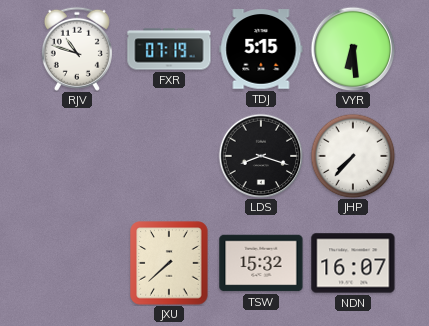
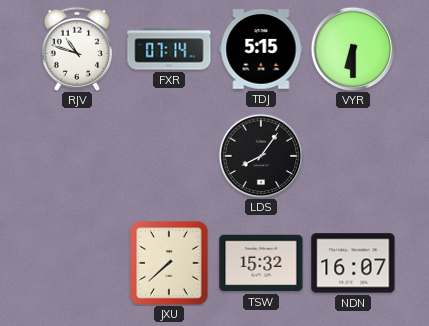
FXR: 07:19 -> 07:14 (169, 49)
VYR: 6:29 -> 6:30 (353, 49)
LDS: 8:18 -> 8:06 (261, 156)
JHP: 7:37 -> none (353, 156)
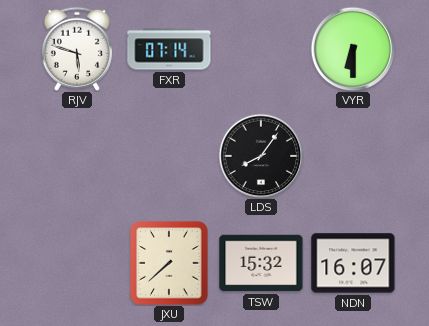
RJV: 10:48 -> 5:48 (77, 49)
TDJ: 5:15 -> none (261, 49)
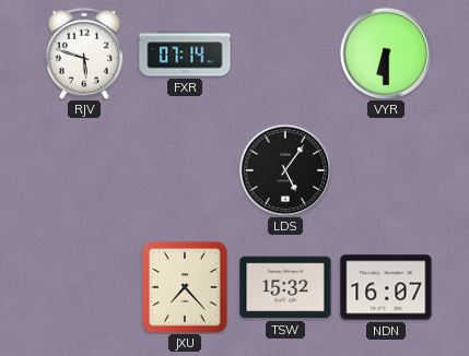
LDS: 8:06 -> 5:06 (285, 170)
JXU: 7:38 -> 7:23 (185, 287)
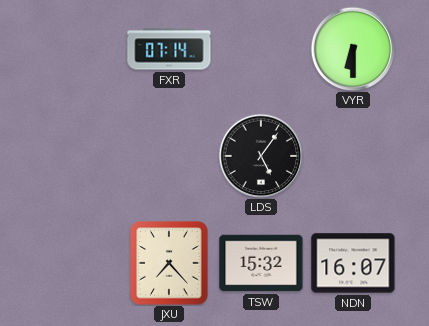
RJV: 5:48 -> none (84, 54)
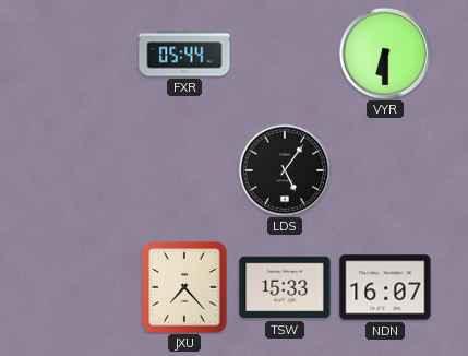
FXR: 07:14 -> 05:44 (184, 54)
TSW: 15:32 -> 15:33 (285, 287)
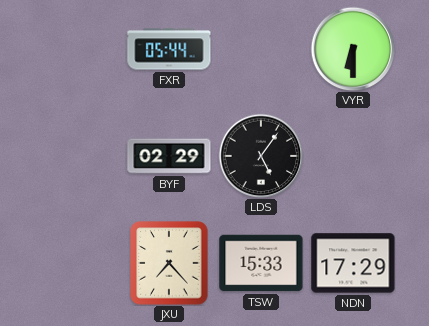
BYF: none -> 02:29 (169, 156)
NDN: 16:07 -> 17:29 (353, 263)
